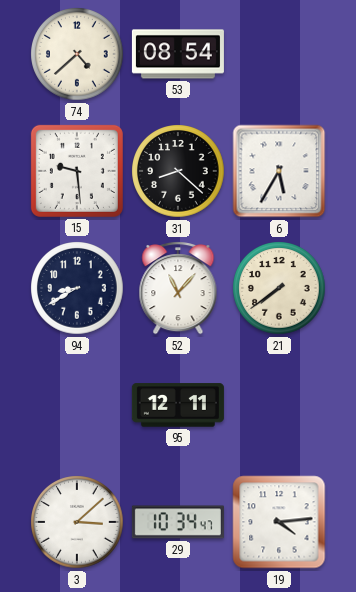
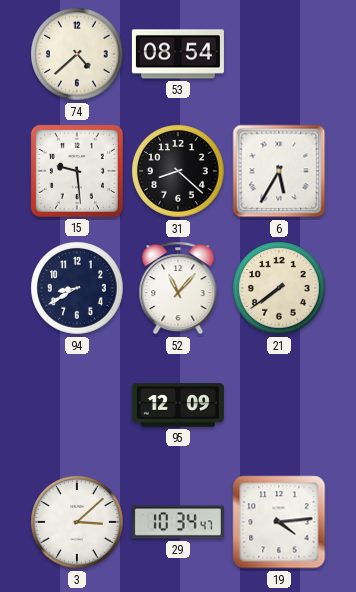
95: 12:11 -> 12:09 (178, 405)
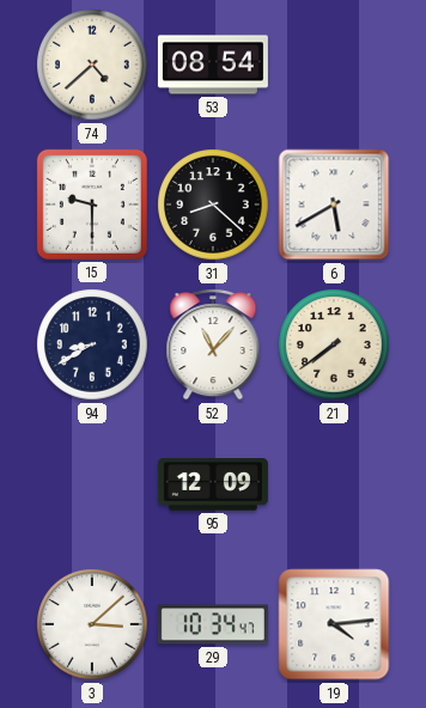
15: 9:29 -> 9:30 (92, 205)
6: 5:35 -> 5:40 (334, 205)
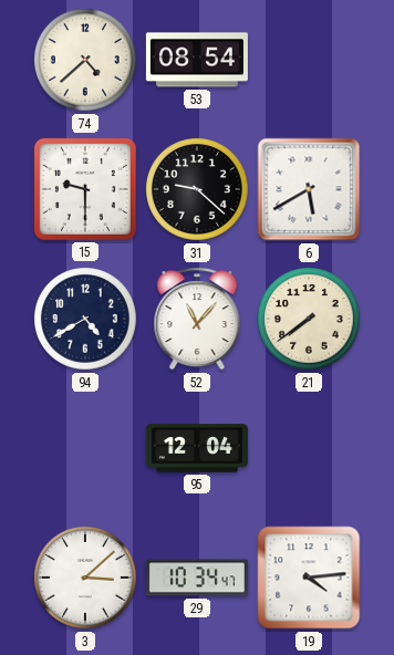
31: 8:22 -> 9:22 (197, 189)
94: 8:40 -> 4:40 (85, 319)
95: 12:09 -> 12:04 (197, 448)
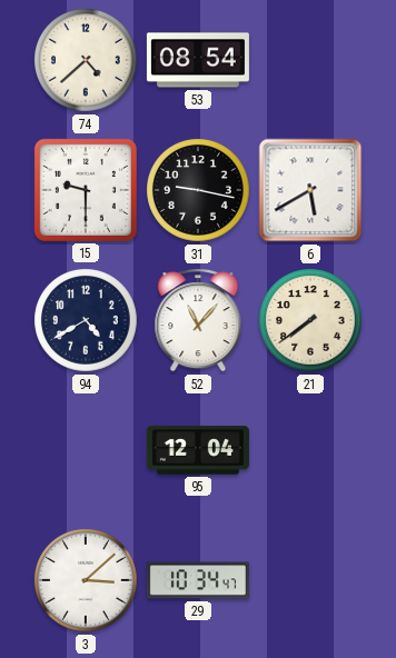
31: 9:22 -> 9:17 (198, 190)
19: 4:14 -> none (309, 578)
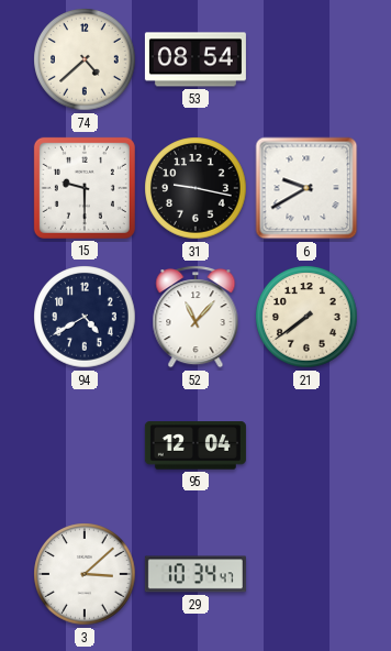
6: 5:40 -> 9:40 (306, 188)
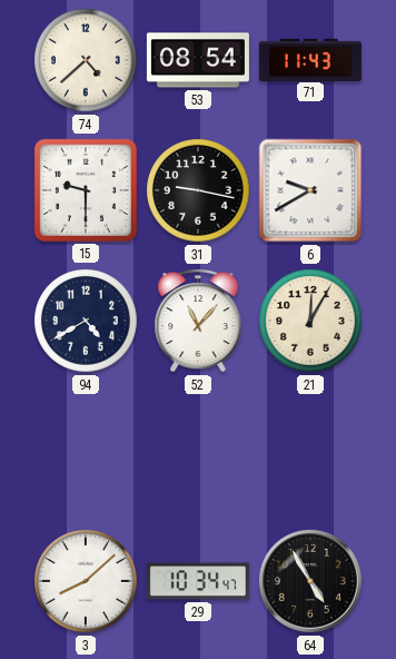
71: none -> 11:43 (310, 59)
21: 7:39 -> 12:05 (310, 321)
95: 12:04 -> none (195, 445)
3: 3:08 -> 8:08 (86, 581)
64: none -> 4:55 (310, 582)
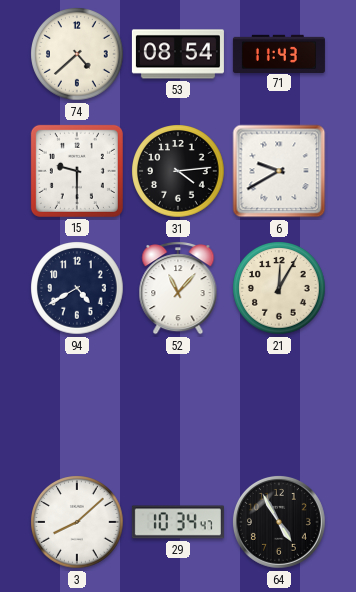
31: 9:17 -> 4:14 (178, 171)
